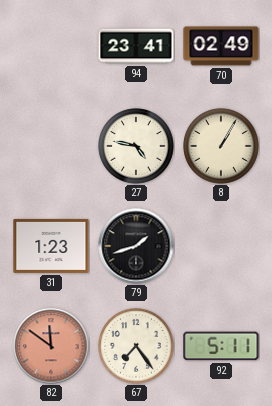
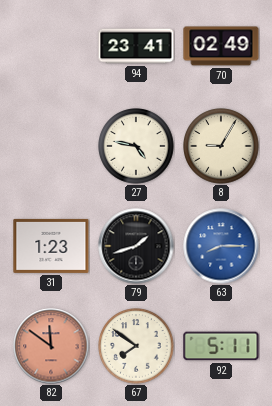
8: 1:05 -> 9:05 (221, 146)
63: none -> 8:15 (221, 246)
67: 7:24 -> 7:51 (136, 346)
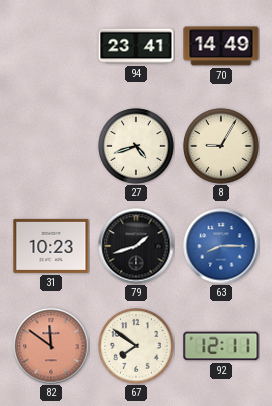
70: 02:49 -> 14:49 (221, 46)
27: 4:47 -> 4:42 (136, 146)
31: 1:23 -> 10:23 (51, 246)
92: 5:11 -> 12:11 (221, 346)
